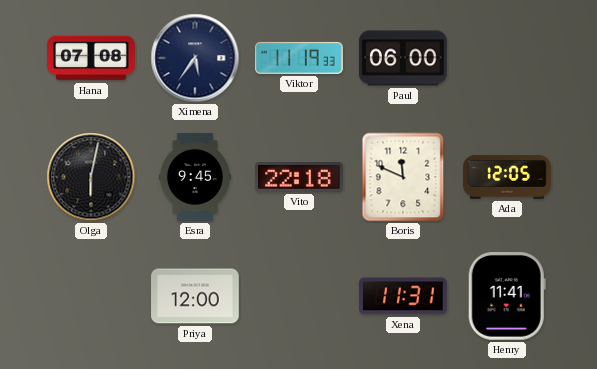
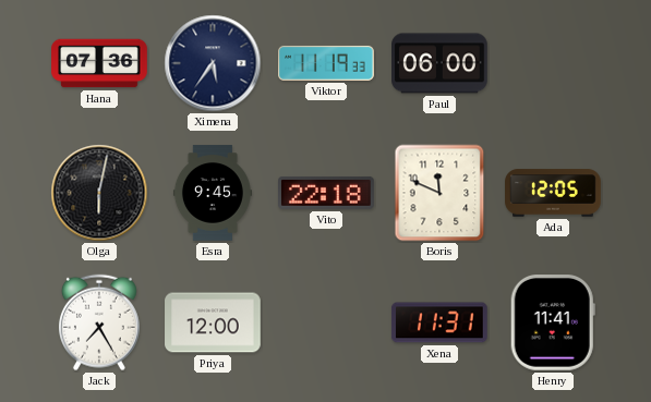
Hana: 07:08 -> 07:36 (99, 63)
Jack: none -> 7:25 (99, 322)
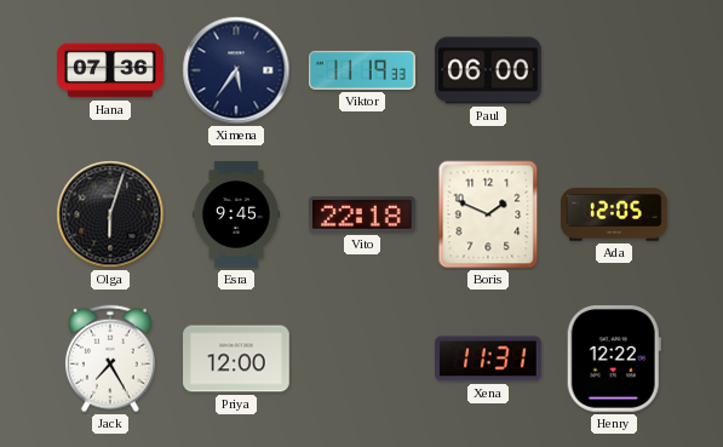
Olga: 6:02 -> 6:03 (110, 214)
Boris: 11:49 -> 1:49 (488, 214)
Henry: 11:41 -> 12:22 (614, 360)
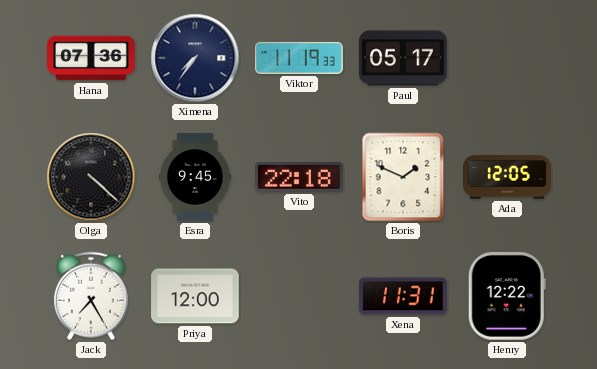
Ximena: 5:36 -> 7:36 (195, 58)
Paul: 06:00 -> 05:17 (404, 58)
Olga: 6:03 -> 4:22 (91, 177)
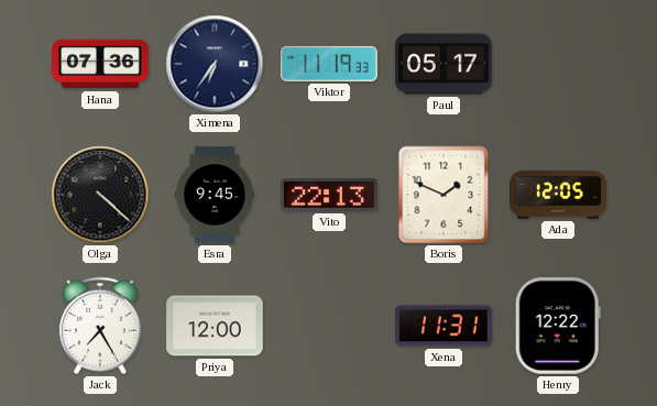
Ximena: 7:36 -> 6:36 (215, 64)
Vito: 22:18 -> 22:13 (330, 195)
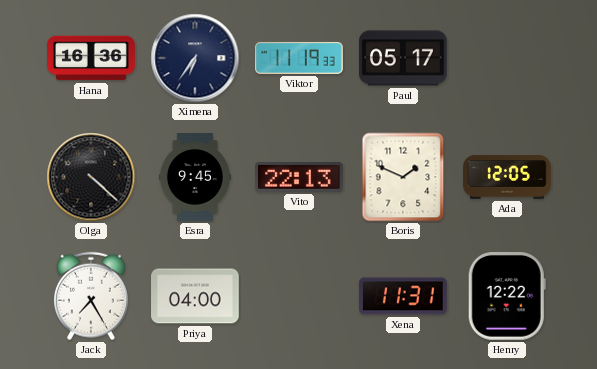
Hana: 07:36 -> 16:36 (91, 58)
Priya: 12:00 -> 04:00 (195, 296)
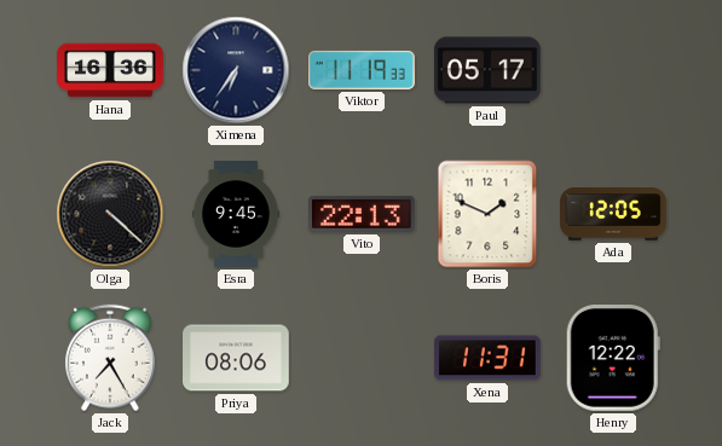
Priya: 04:00 -> 08:06 (236, 358)
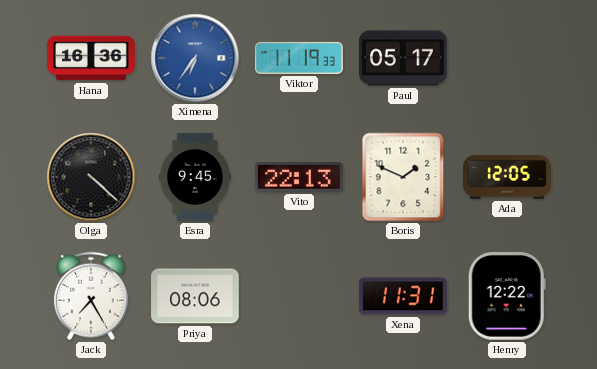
Ximena dial: navy -> blue (195, 58)
